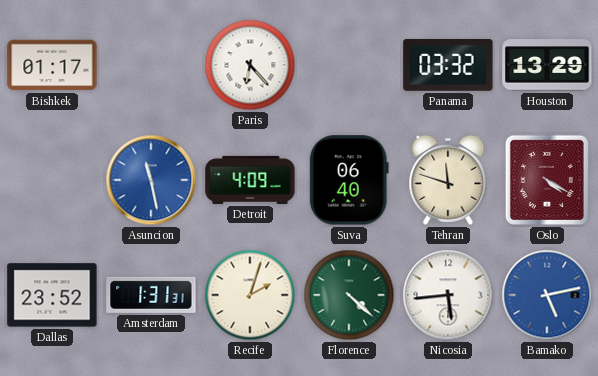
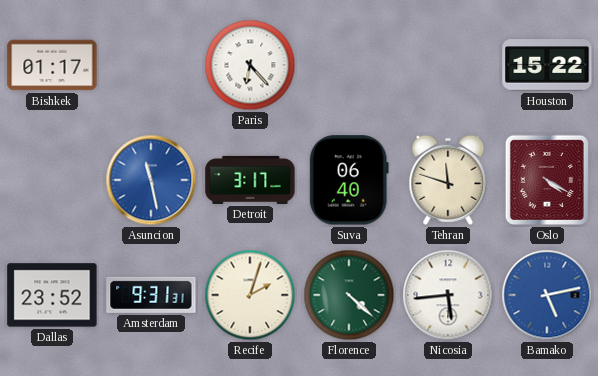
Panama: 03:32 -> none (448, 65)
Houston: 13:29 -> 15:22 (547, 65)
Detroit: 4:09 -> 3:17 (250, 180)
Amsterdam: 1:31 -> 9:31 (151, 295)
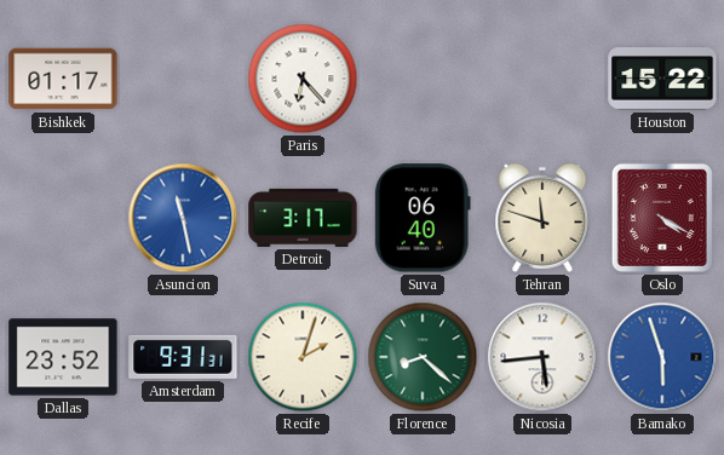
Florence: 4:22 -> 8:22 (423, 357)
Bamako: 5:13 -> 5:57 (662, 357)
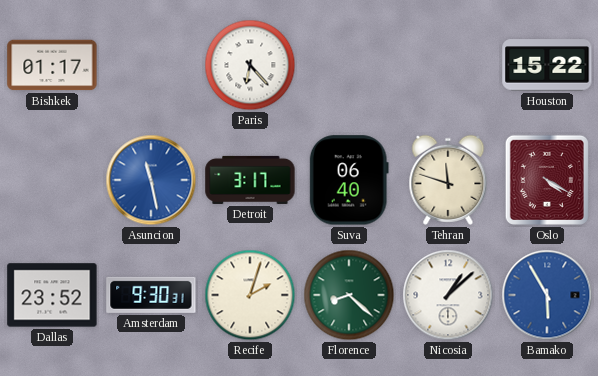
Amsterdam: 9:31 -> 9:30 (151, 295)
Nicosia: 5:44 -> 1:08 (448, 295)
Bamako: 5:57 -> 5:55 (547, 295)
